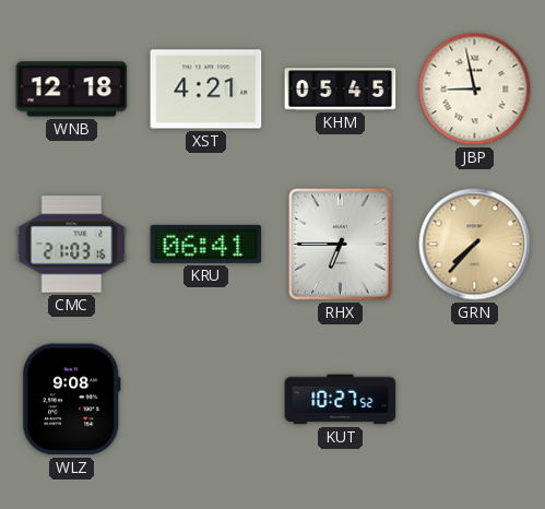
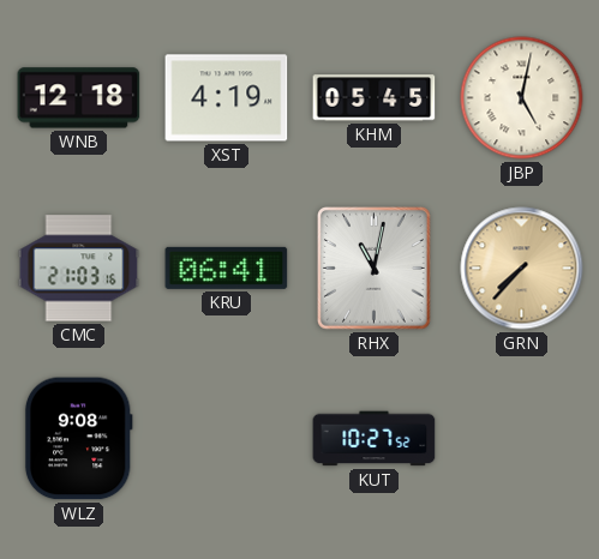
XST: 4:21 -> 4:19 (227, 98)
JBP: 8:58 -> 5:02 (522, 98)
RHX: 6:45 -> 11:02 (375, 269)
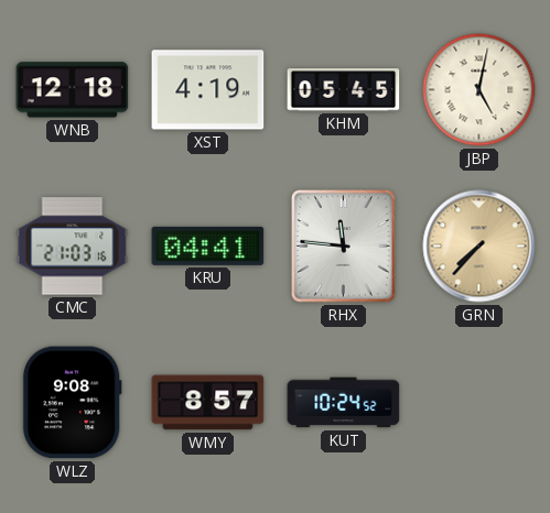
KRU: 06:41 -> 04:41 (208, 245)
RHX: 11:02 -> 11:46 (344, 247)
WMY: none -> 8:57 (208, 403)
KUT: 10:27 -> 10:24 (344, 403)
